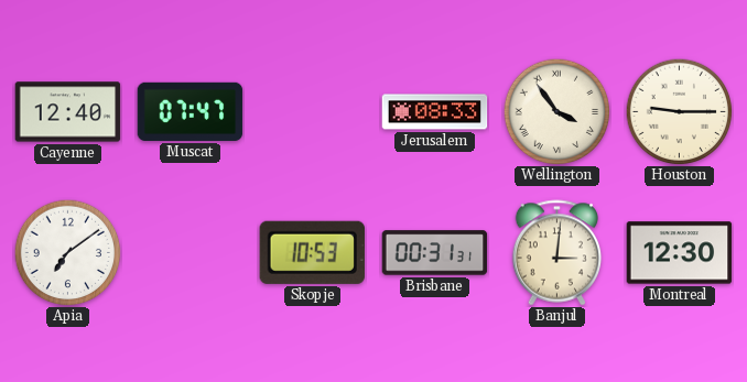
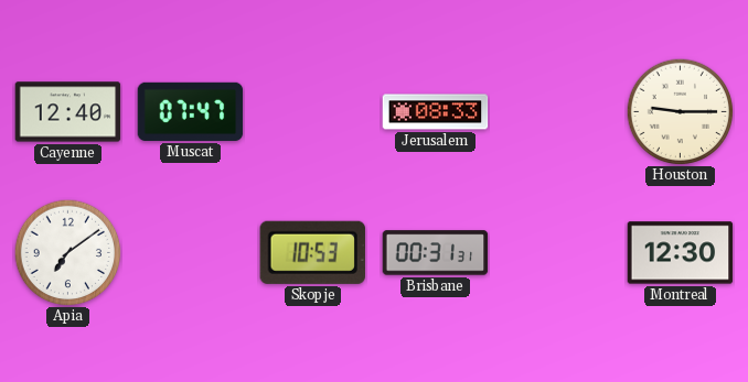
Wellington: 3:54 -> none (556, 111)
Banjul: 3:01 -> none (557, 253)
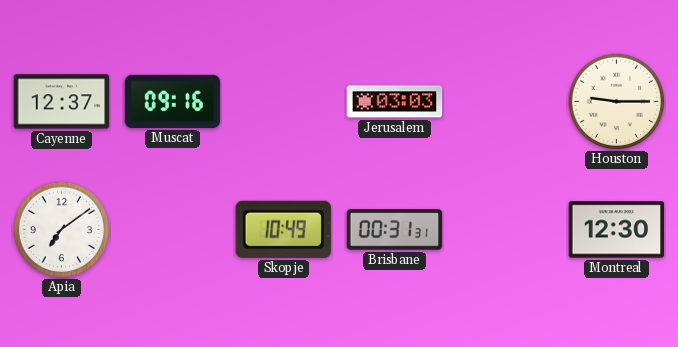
Cayenne: 12:40 -> 12:37 (62, 102)
Muscat: 07:47 -> 09:16 (173, 101)
Jerusalem: 08:33 -> 03:03 (395, 102)
Skopje: 10:53 -> 10:49 (283, 229)
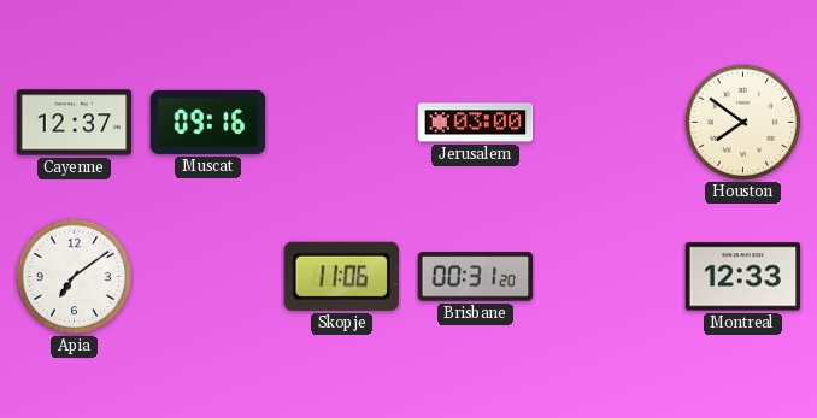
Jerusalem: 03:03 -> 03:00 (476, 123)
Houston: 9:15 -> 7:51 (742, 122)
Skopje: 10:49 -> 11:06 (341, 276)
Brisbane: 00:31:31 -> 00:31:20 (476, 277)
Montreal: 12:30 -> 12:33 (743, 277)
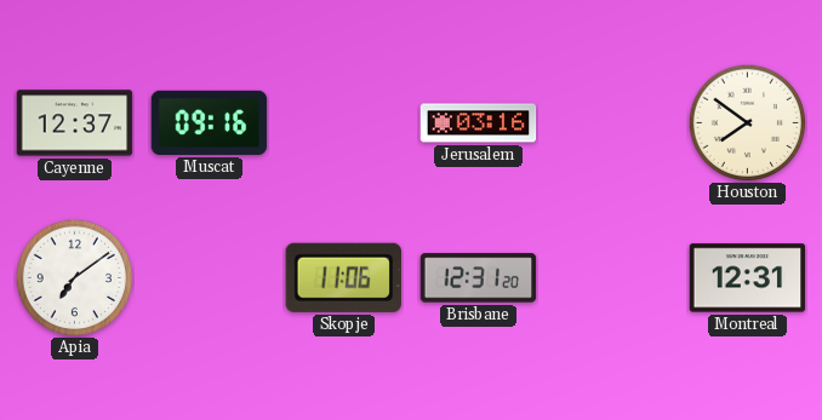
Jerusalem: 03:00 -> 03:16 (479, 123)
Brisbane: 00:31 -> 12:31 (479, 278)
Montreal: 12:33 -> 12:31 (748, 278)
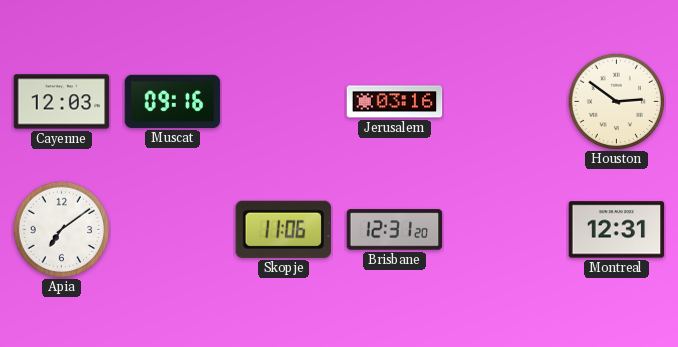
Cayenne: 12:37 -> 12:03 (62, 102)
Houston: 7:51 -> 2:51 (616, 101)
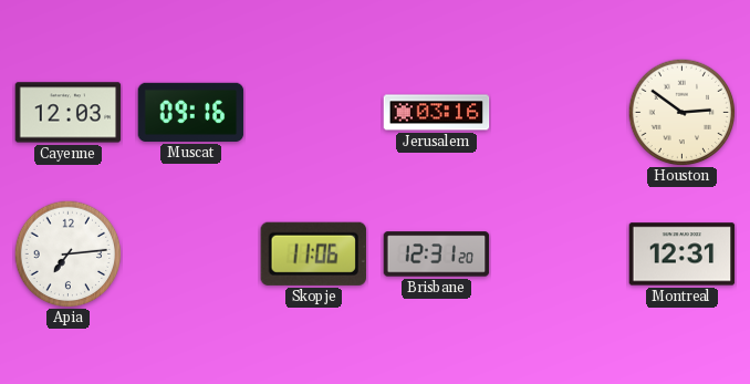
Apia: 7:09 -> 7:14 (67, 253)
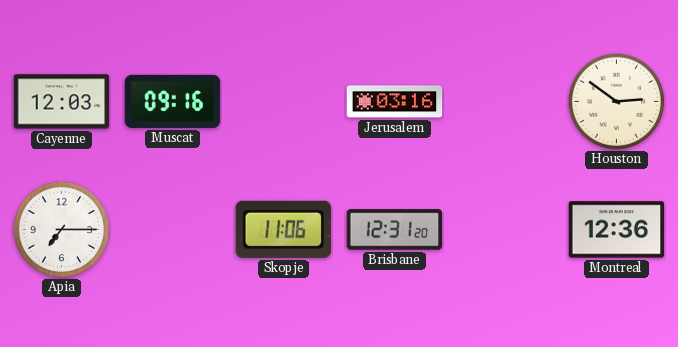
Apia: 7:14 -> 7:15 (61, 229)
Montreal: 12:31 -> 12:36 (617, 230)
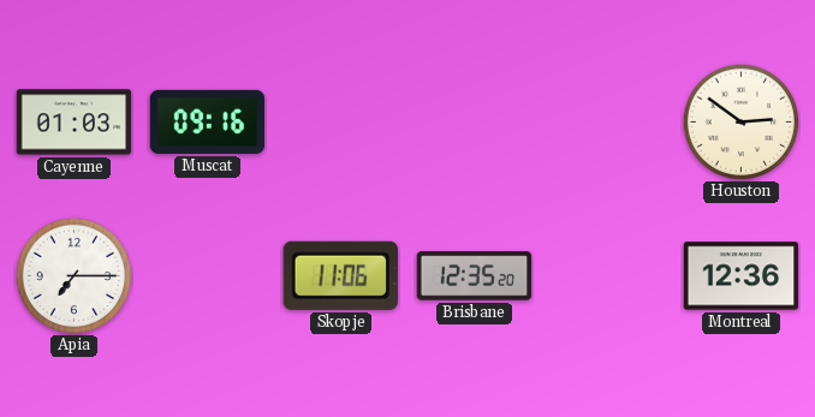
Cayenne: 12:03 -> 01:03 (75, 123)
Jerusalem: 03:16 -> none (395, 102)
Brisbane: 12:31 -> 12:35 (475, 276)
